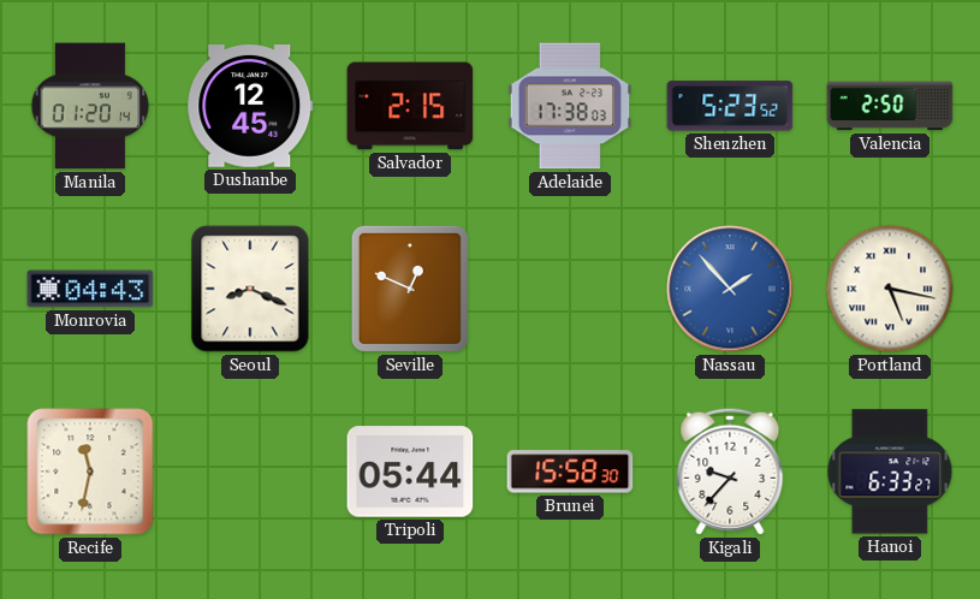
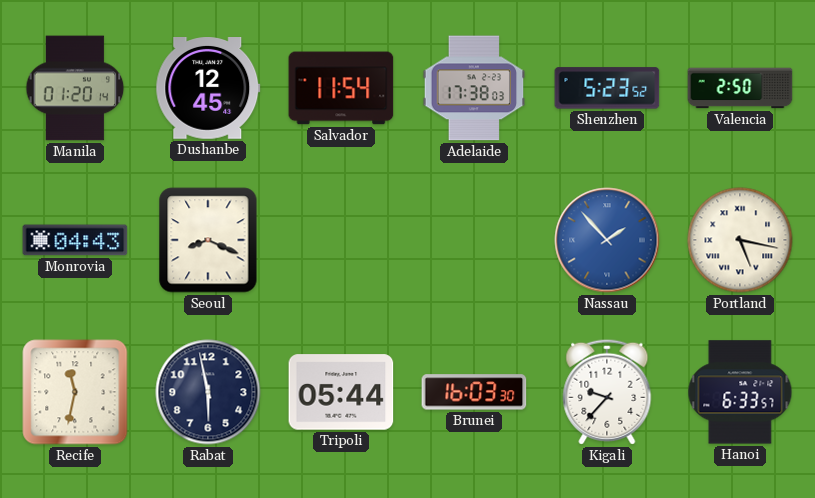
Salvador: 2:15 -> 11:54 (341, 88)
Seville: 12:49 -> none (410, 289)
Rabat: none -> 5:58 (208, 392)
Brunei: 15:58 -> 16:03 (474, 392)
Hanoi: 6:33:27 -> 6:33:57 (740, 392)
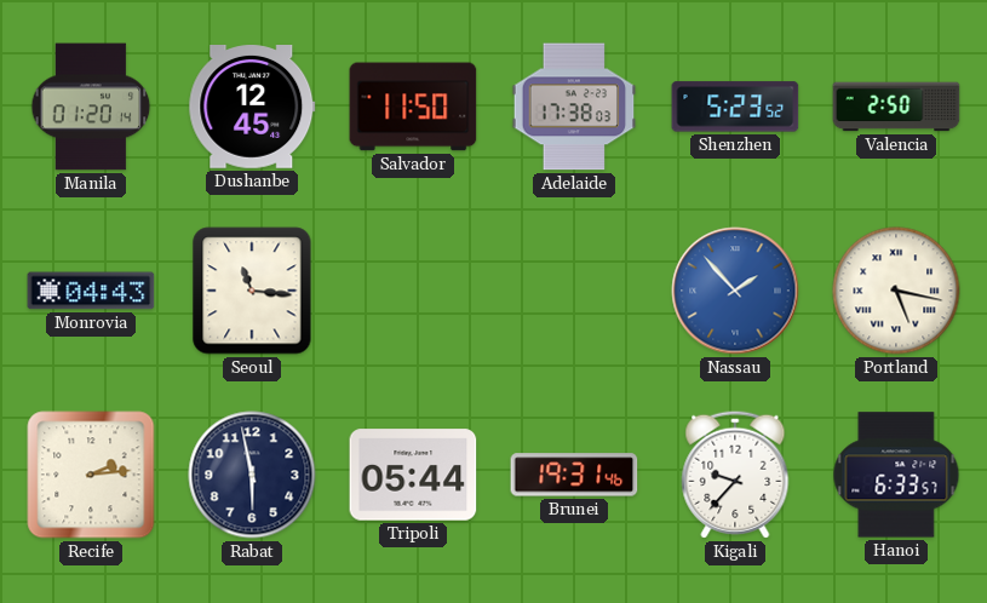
Salvador: 11:54 -> 11:50 (413, 107)
Seoul: 8:19 -> 11:16 (252, 291)
Recife: 11:32 -> 2:14 (91, 475)
Brunei: 16:03 -> 19:31 (574, 475)
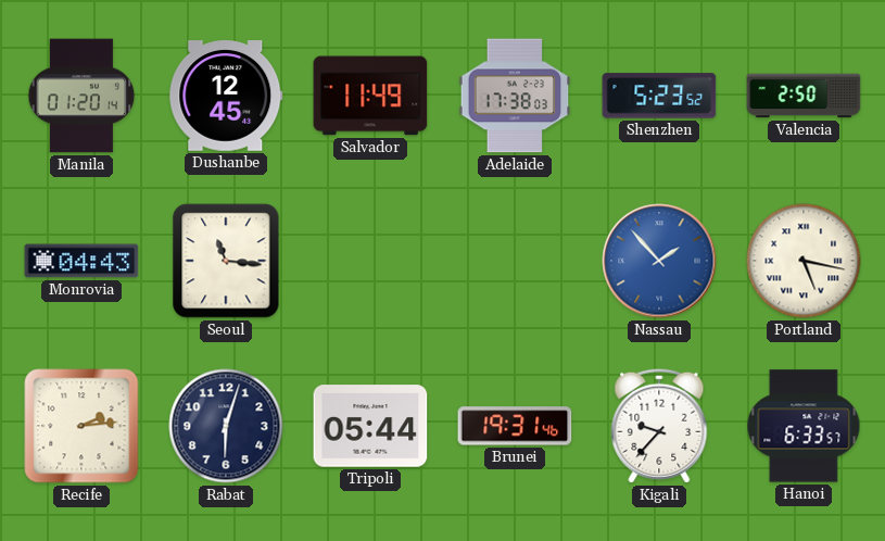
Salvador: 11:50 -> 11:49 (370, 96)
Rabat: 5:58 -> 6:03 (226, 426)
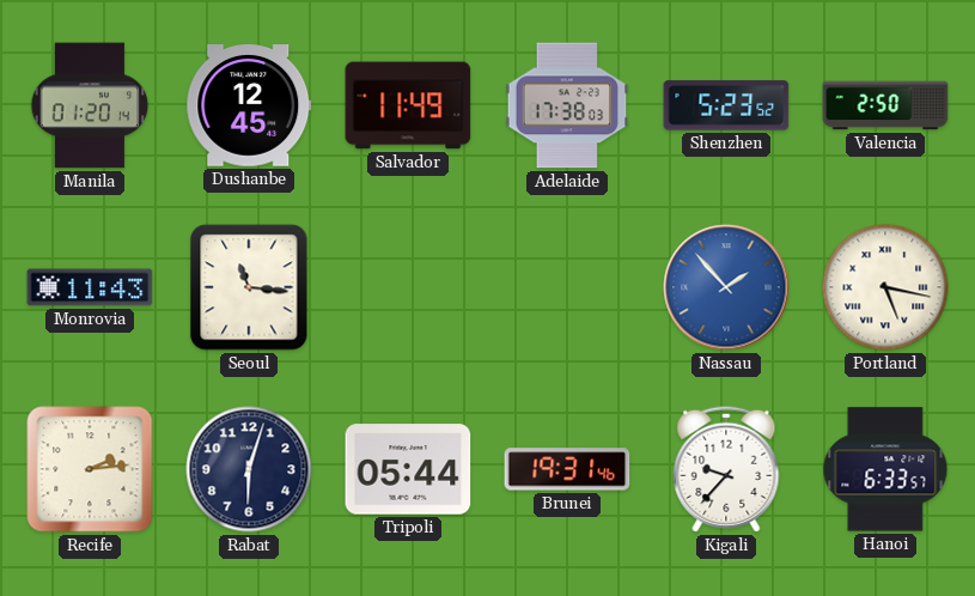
Monrovia: 04:43 -> 11:43 (90, 287)
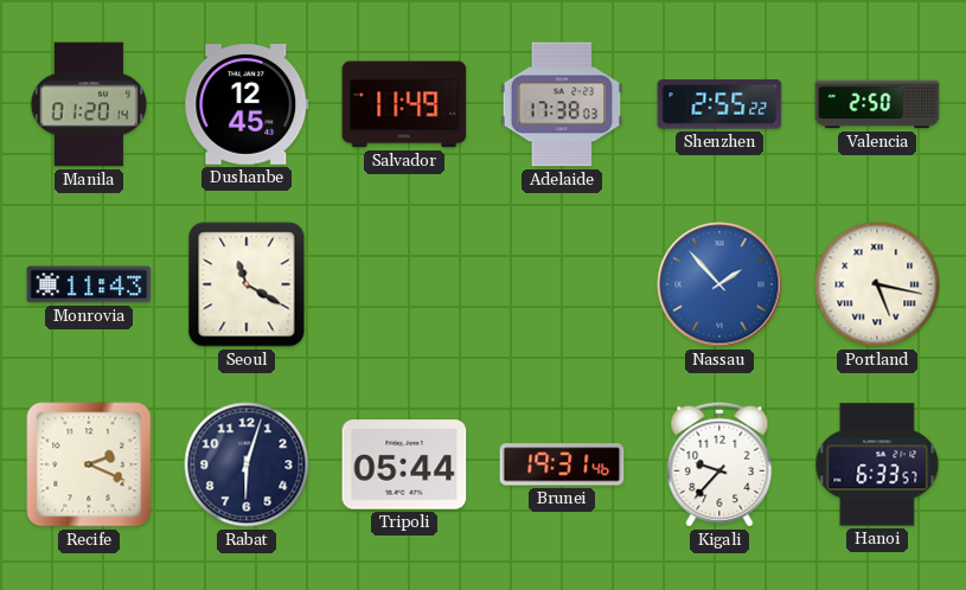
Shenzhen: 5:23 -> 2:55 (719, 104)
Seoul: 11:16 -> 11:20 (247, 284)
Recife: 2:14 -> 2:19 (89, 464)
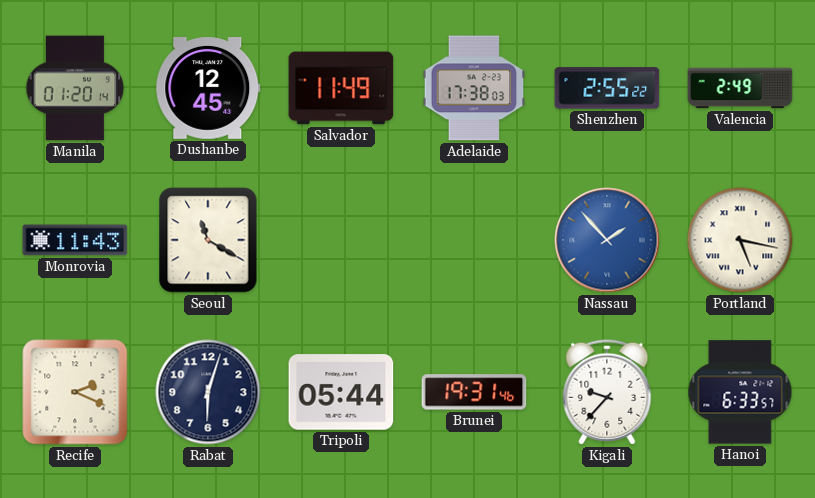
Valencia: 2:50 -> 2:49 (740, 88)
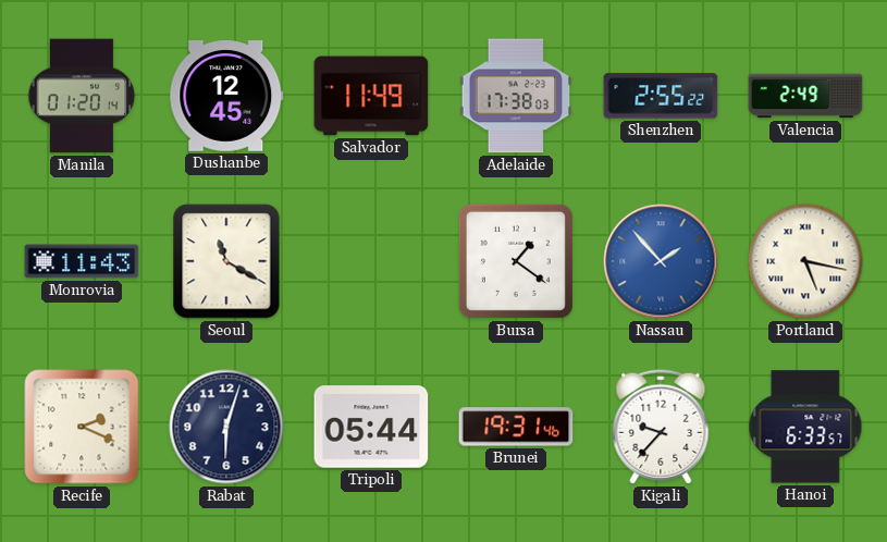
Bursa: none -> 1:21 (516, 261)
